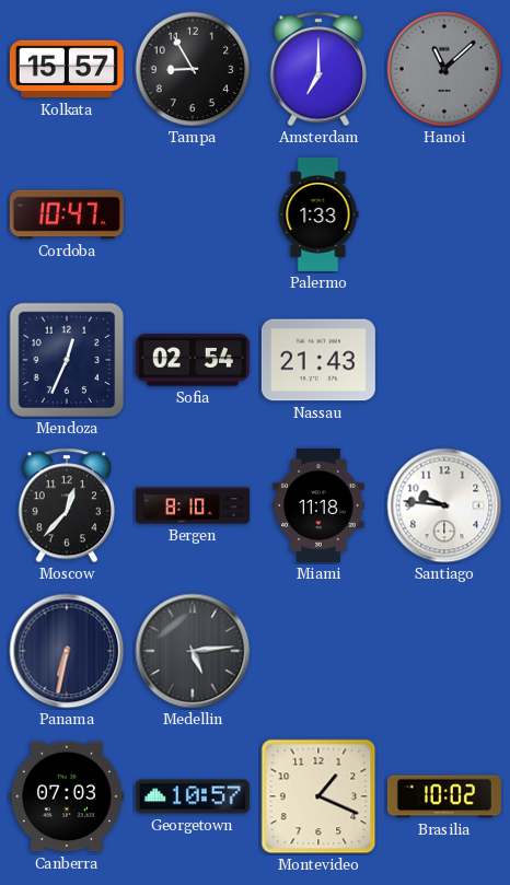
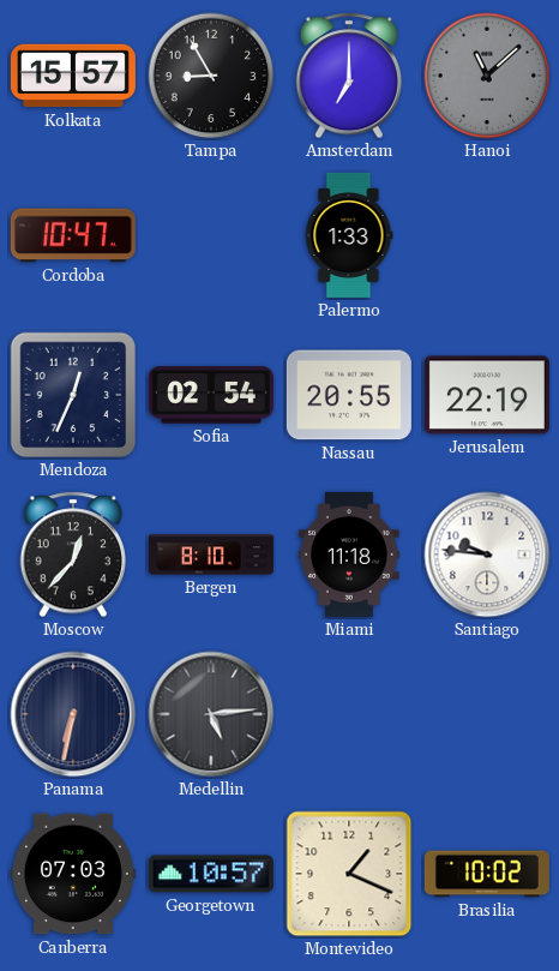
Nassau: 21:43 -> 20:55 (349, 395)
Jerusalem: none -> 22:19 (487, 395)
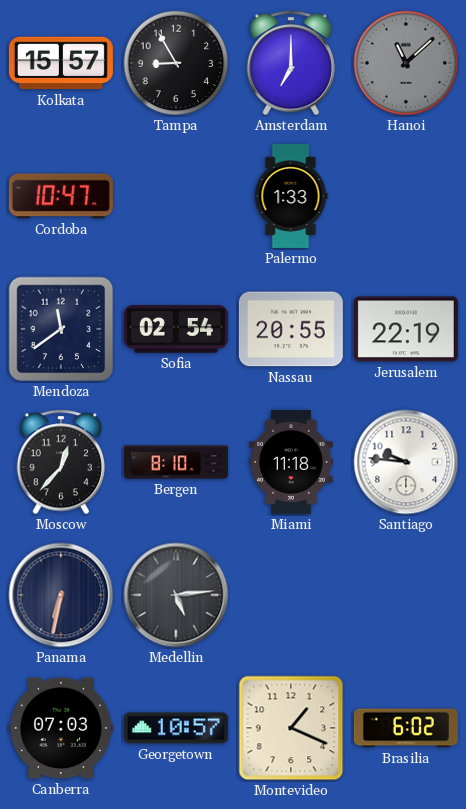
Mendoza: 12:34 -> 11:39 (61, 329)
Brasilia: 10:02 -> 6:02 (406, 728)
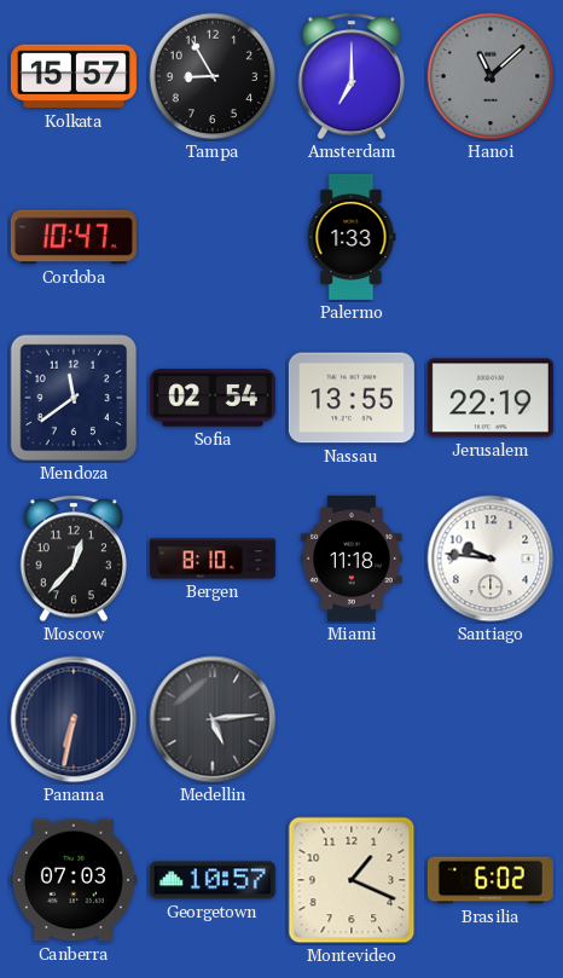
Nassau: 20:55 -> 13:55 (352, 398)
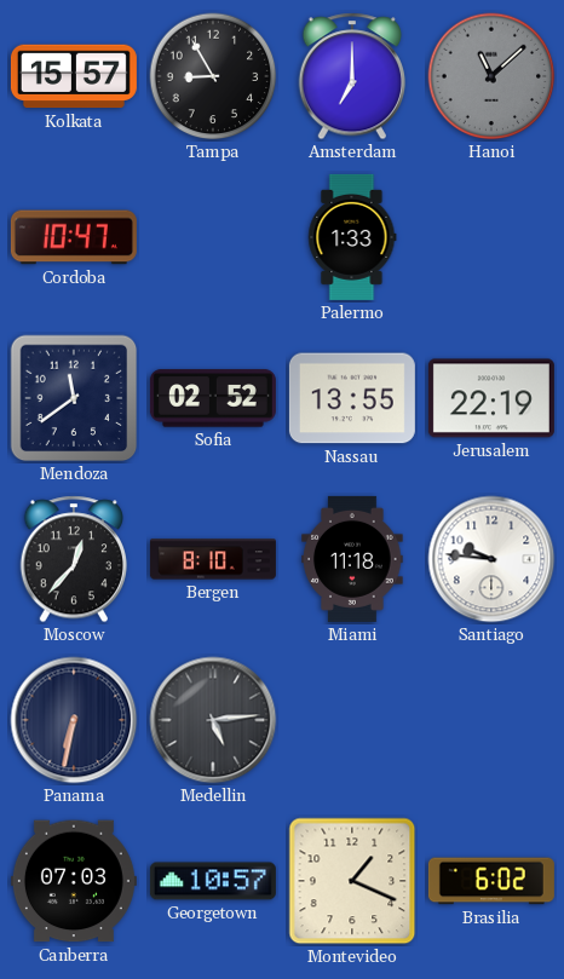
Sofia: 02:54 -> 02:52 (213, 398)
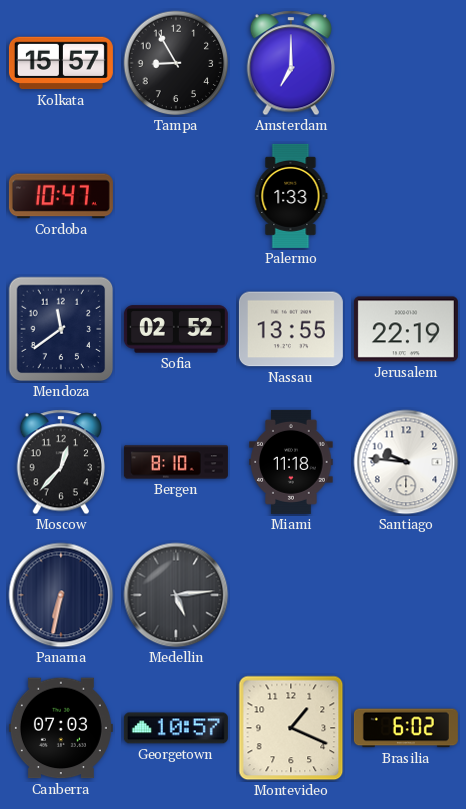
Hanoi: 11:08 -> none (491, 76)
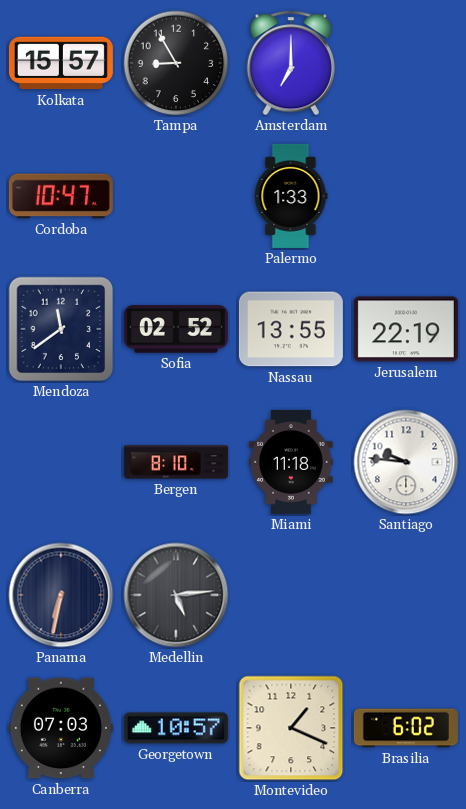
Moscow: 12:37 -> none (60, 462)
